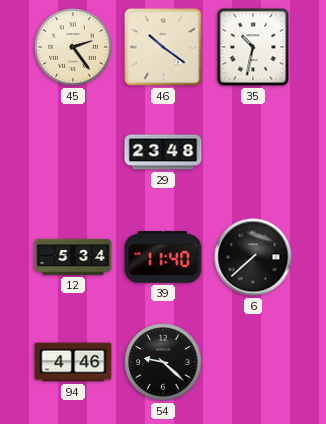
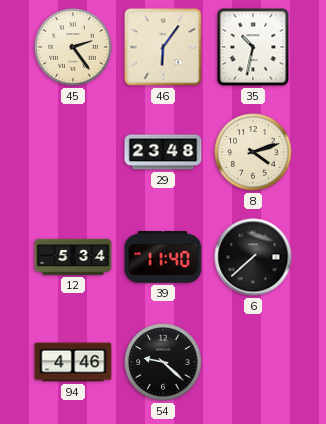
46: 10:21 -> 6:06 (163, 47)
8: none -> 4:12 (253, 152)
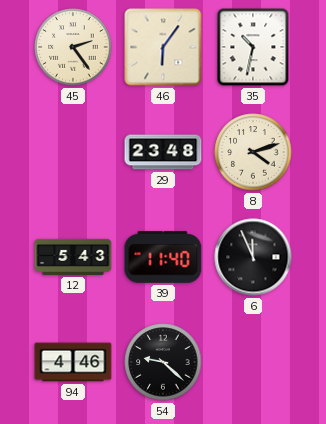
12: 5:34 -> 5:43 (73, 257)
6: 7:38 -> 11:56 (253, 257)
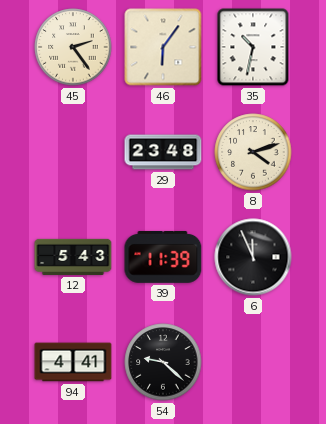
39: 11:40 -> 11:39 (163, 257)
94: 4:46 -> 4:41 (73, 362)
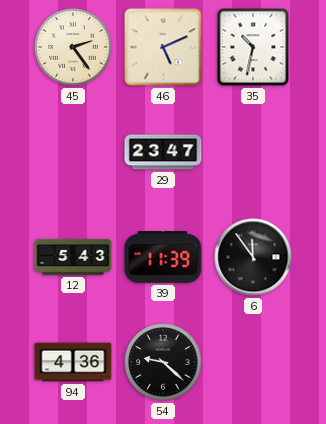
46: 6:06 -> 5:11 (163, 47)
29: 23:48 -> 23:47 (163, 152)
8: 4:12 -> none (253, 152)
6: 11:56 -> 11:54 (253, 257)
94: 4:41 -> 4:36 (73, 362)
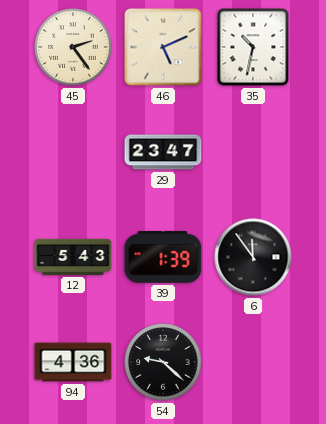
39: 11:39 -> 1:39 (163, 257)
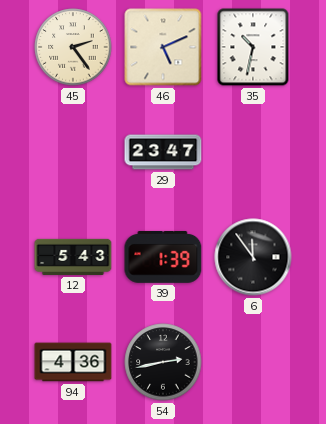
54: 9:22 -> 2:43 (163, 362)
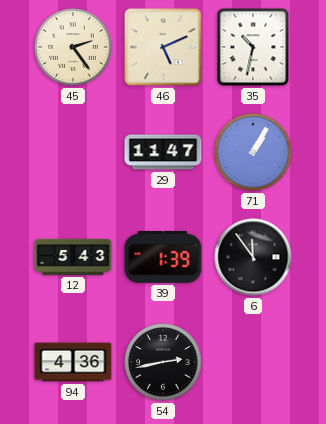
29: 23:47 -> 11:47 (163, 152)
71: none -> 1:05 (253, 152)
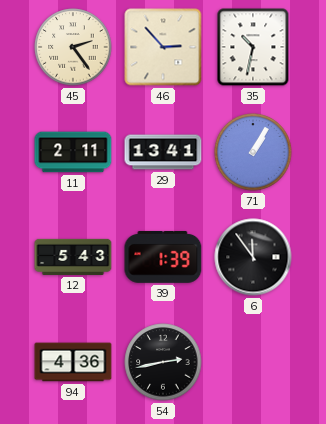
46: 5:11 -> 2:53 (163, 47)
11: none -> 2:11 (73, 152)
29: 11:47 -> 13:41 (163, 152)
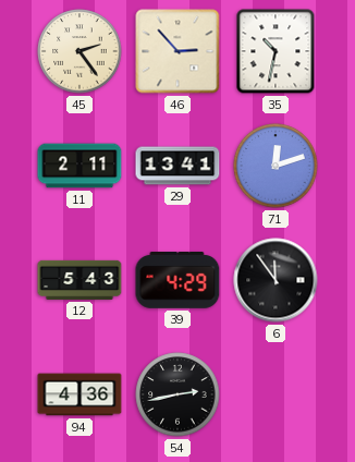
71: 1:05 -> 12:12 (276, 166)
39: 1:39 -> 4:29 (177, 280)
